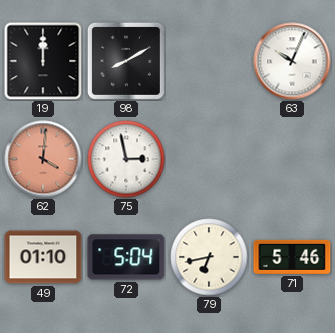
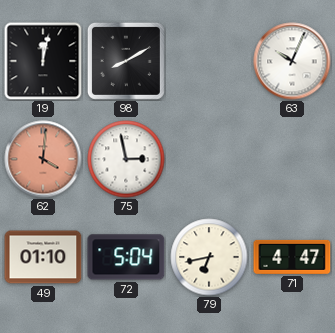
19: 12:00 -> 12:02 (43, 61)
71: 5:46 -> 4:47 (292, 257)
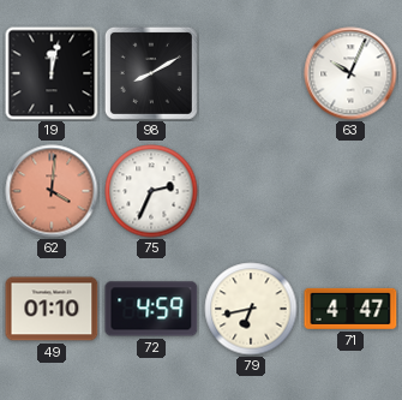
75: 2:58 -> 2:34 (151, 191)
72: 5:04 -> 4:59 (151, 309)
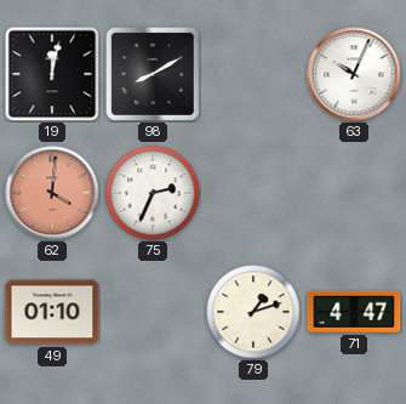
72: 4:59 -> none (151, 309)
79: 6:43 -> 1:12 (253, 312)
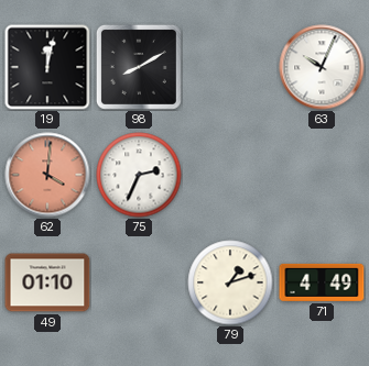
71: 4:47 -> 4:49 (322, 282)
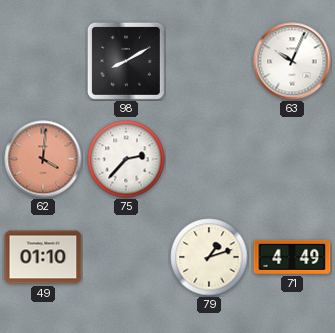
19: 12:02 -> none (47, 67)
75: 2:34 -> 2:37 (126, 159)
